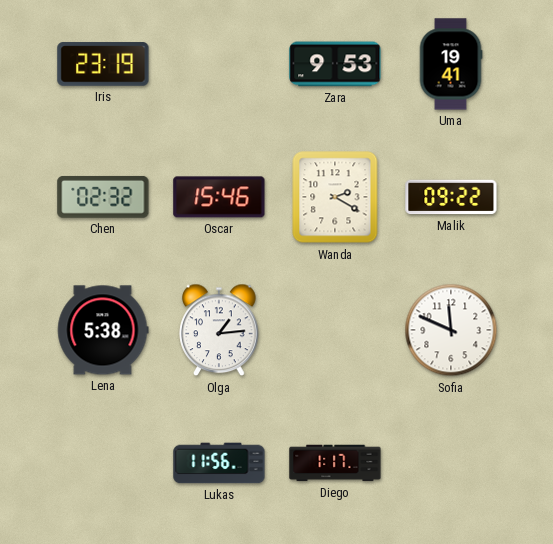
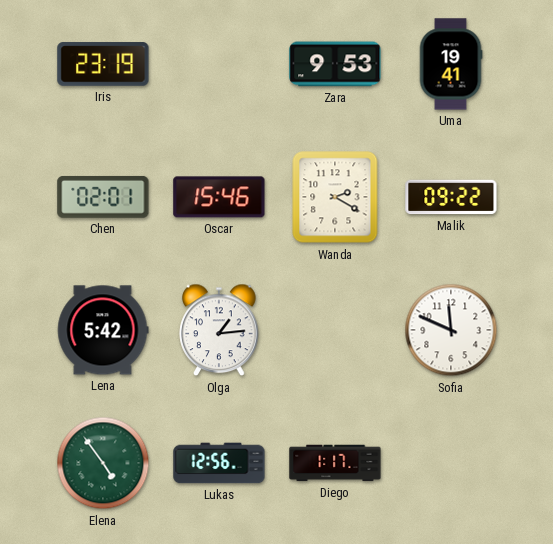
Chen: 02:32 -> 02:01 (103, 197)
Lena: 5:38 -> 5:42 (103, 330)
Elena: none -> 4:54 (103, 463)
Lukas: 11:56 -> 12:56 (219, 463)
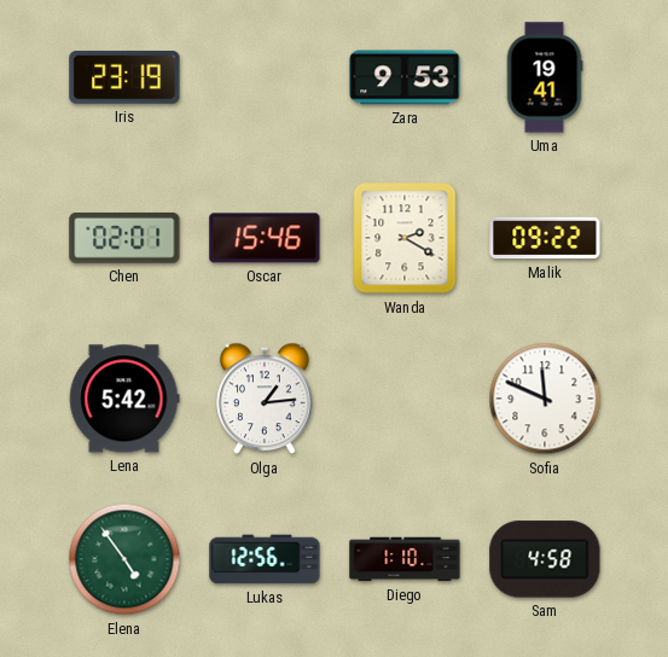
Diego: 1:17 -> 1:10 (405, 559)
Sam: none -> 4:58 (545, 559)
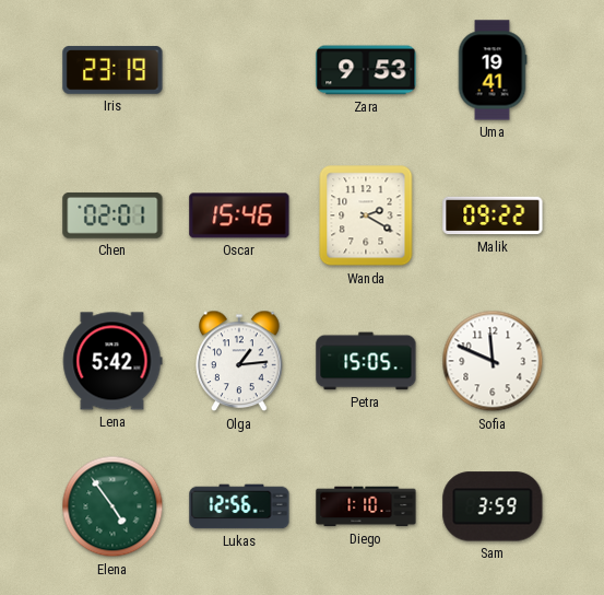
Petra: none -> 15:05 (366, 361)
Sam: 4:58 -> 3:59 (493, 506)
